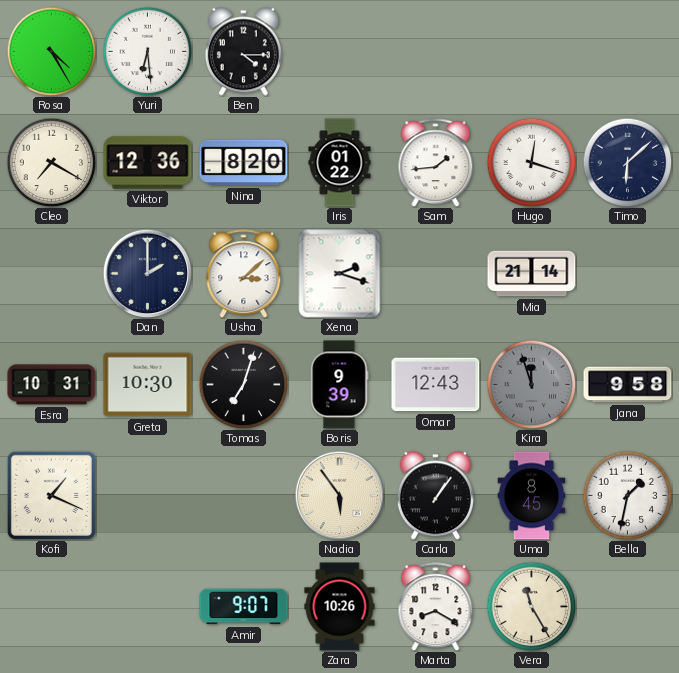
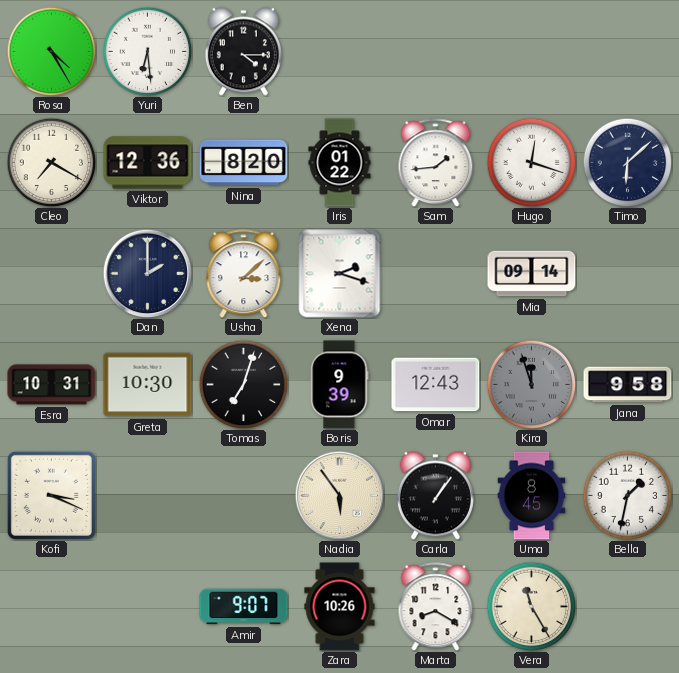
Mia: 21:14 -> 09:14 (532, 274)
Kofi: 1:19 -> 3:19 (51, 495)
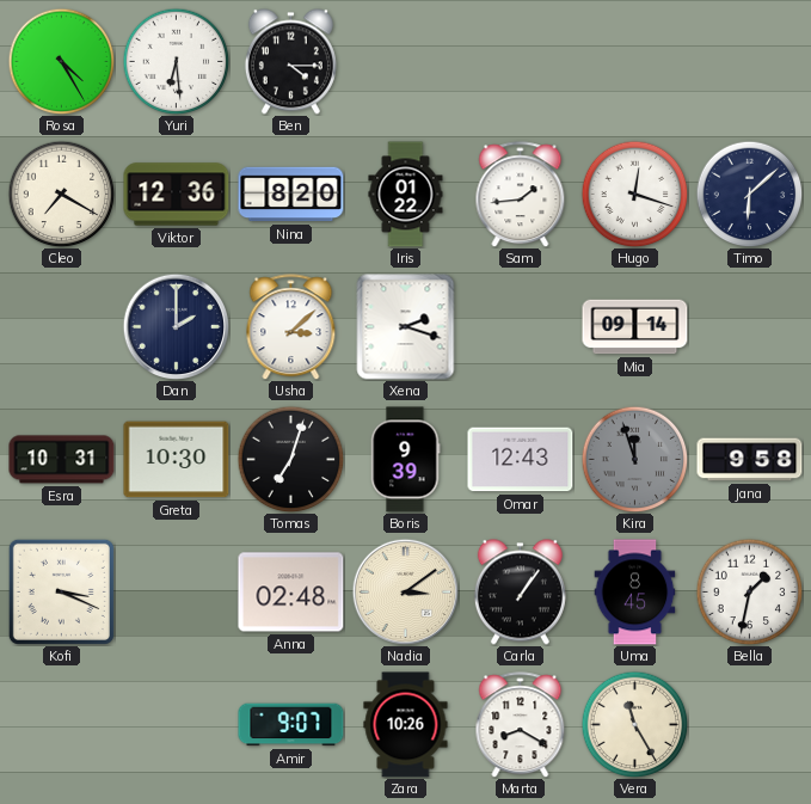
Anna: none -> 02:48 (291, 593)
Nadia: 5:54 -> 3:09 (405, 591)
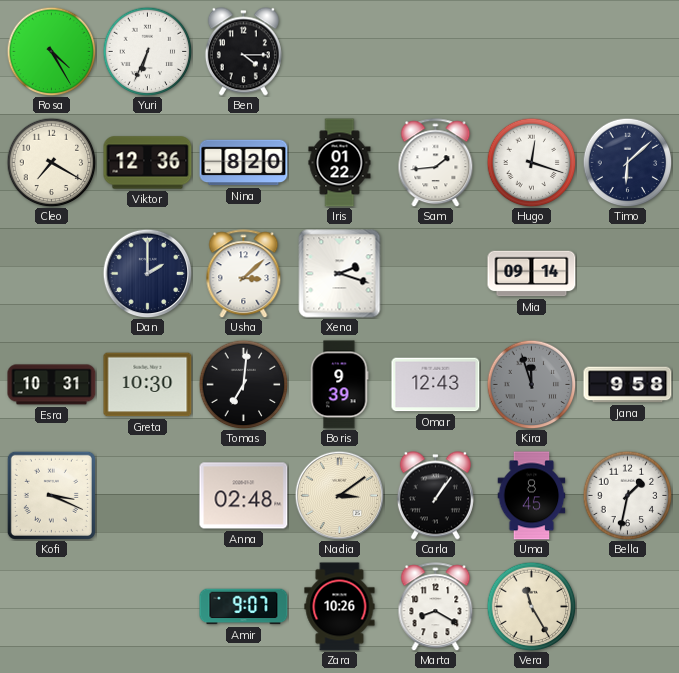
Yuri: 6:29 -> 6:34 (147, 51)
Tomas: 7:03 -> 7:01 (243, 384)
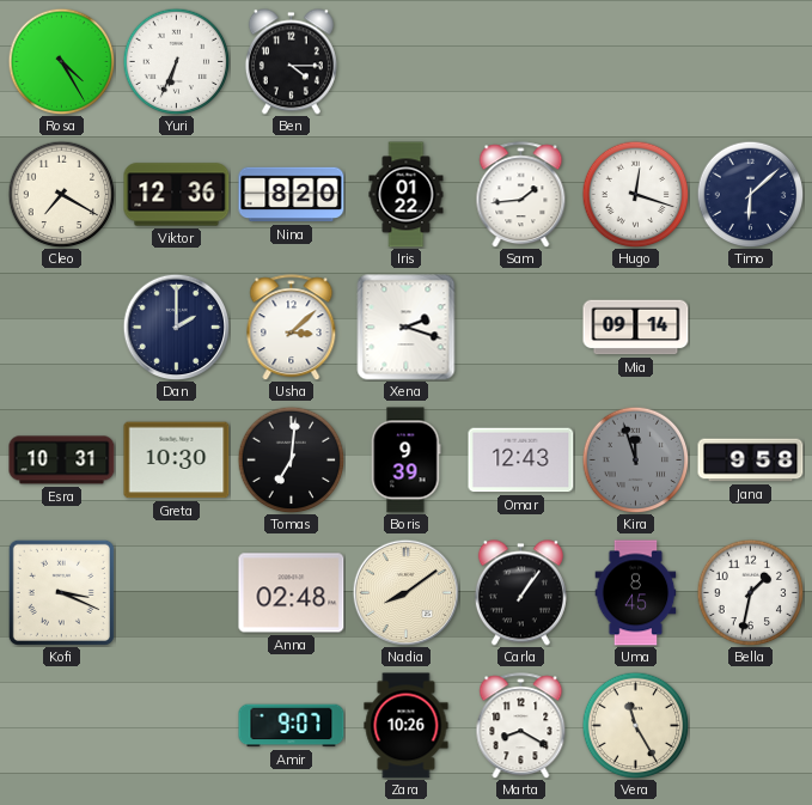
Nadia: 3:09 -> 8:09 (405, 592)
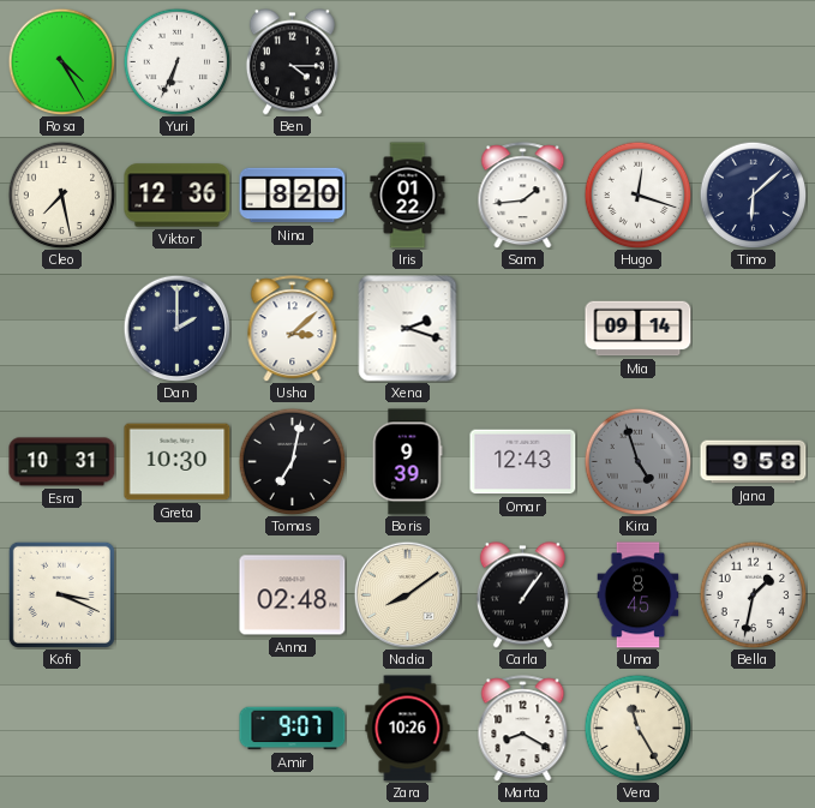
Cleo: 7:20 -> 7:28 (61, 194)
Tomas: 7:01 -> 7:02 (292, 461)
Kira: 11:57 -> 4:57 (637, 461)
